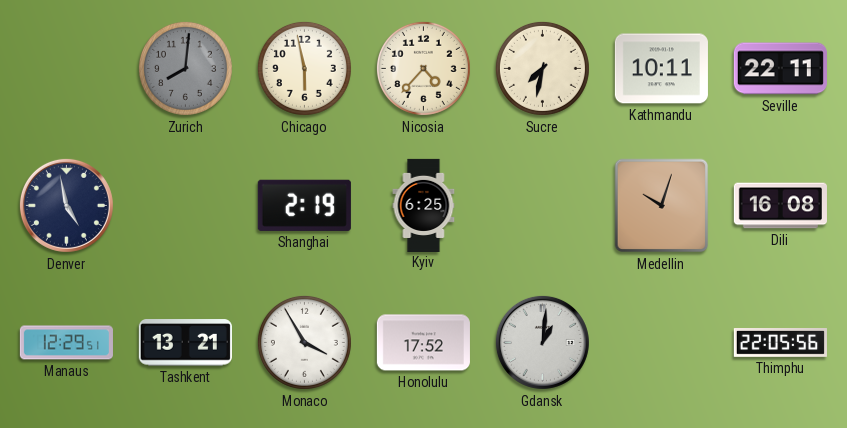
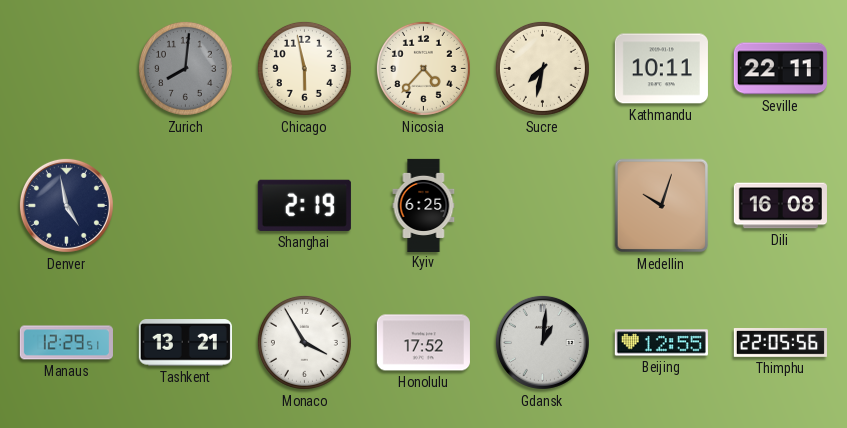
Beijing: none -> 12:55 (661, 343)
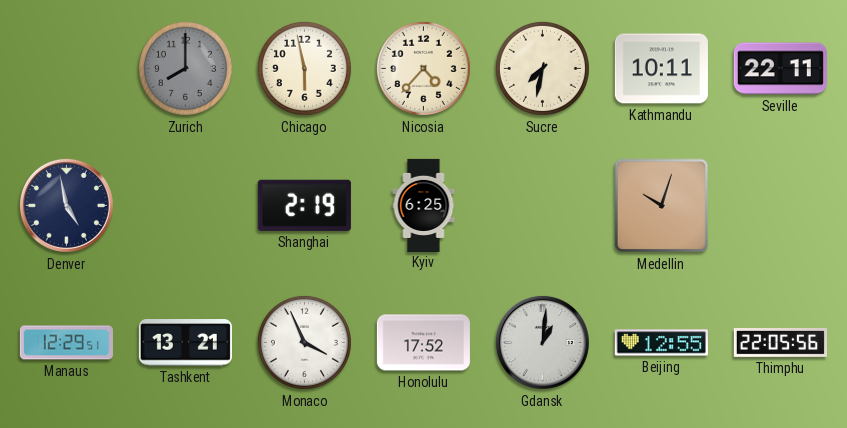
Zurich: 8:01 -> 8:00 (185, 68)
Dili: 16:08 -> none (780, 206)
Monaco: 3:55 -> 3:56 (304, 342)
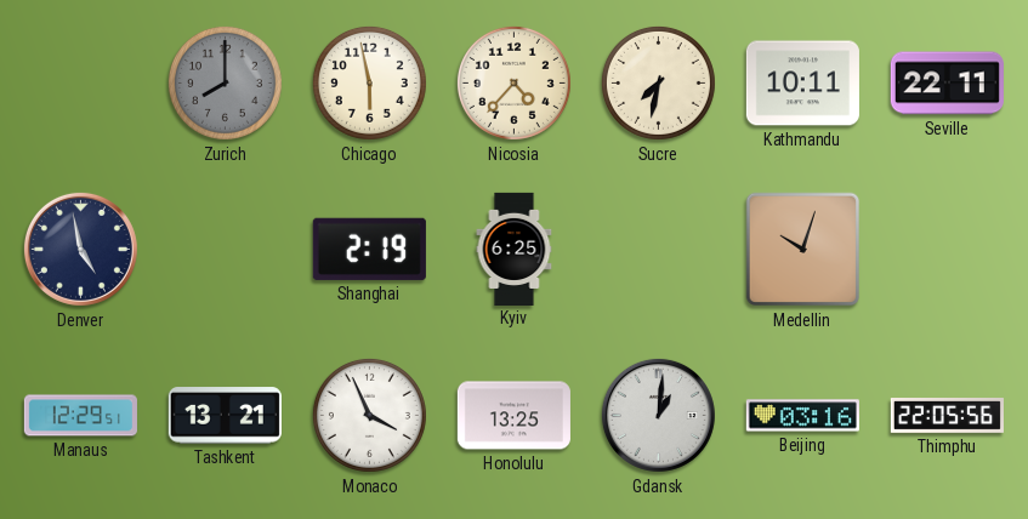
Honolulu: 17:52 -> 13:25 (513, 416)
Beijing: 12:55 -> 03:16 (802, 416)
